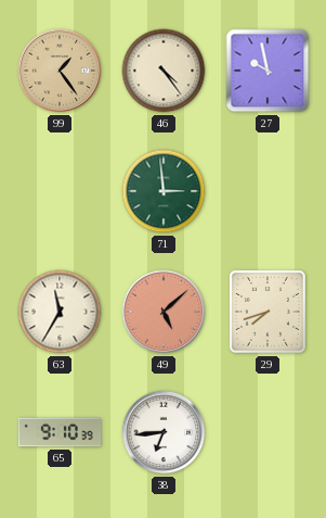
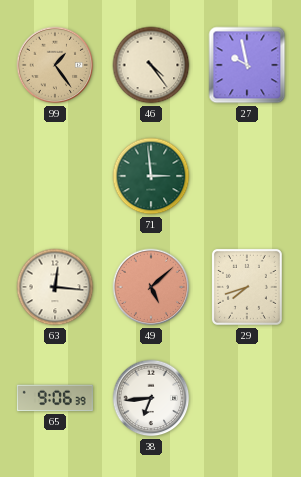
63: 11:35 -> 12:16 (55, 287)
65: 9:10 -> 9:06 (55, 398)
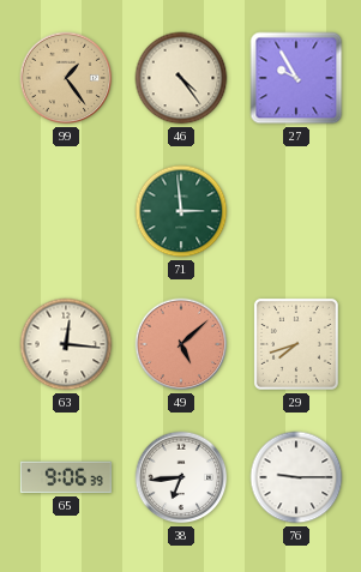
27: 9:58 -> 9:55 (296, 78)
76: none -> 9:15 (296, 477)
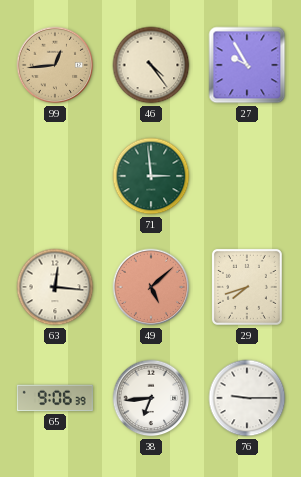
99: 1:24 -> 12:44 (55, 65)
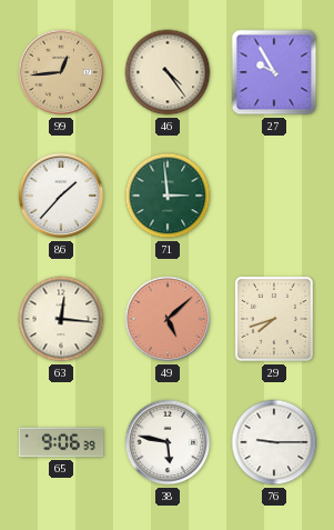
86: none -> 1:37 (61, 196)
38: 6:44 -> 5:47 (168, 442)
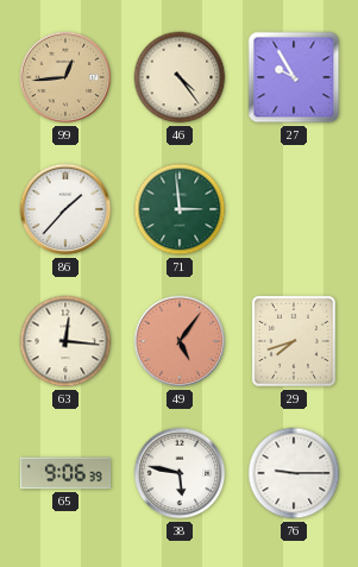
49: 5:08 -> 5:06 (180, 341)
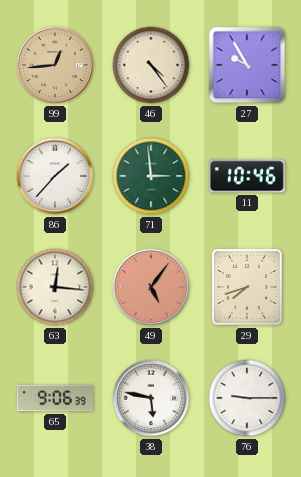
11: none -> 10:46 (247, 176)
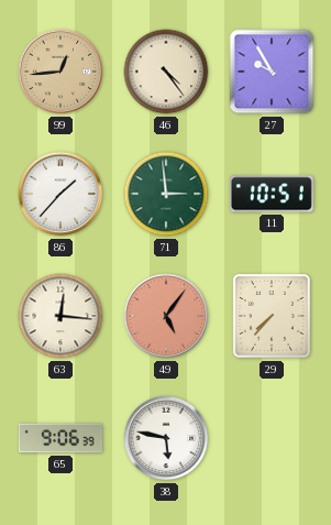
11: 10:46 -> 10:51 (272, 194)
29: 7:42 -> 7:37 (272, 316)
76: 9:15 -> none (247, 398)
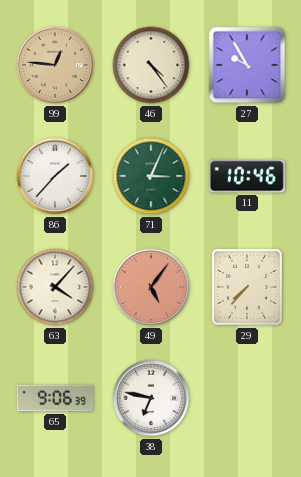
99: 12:44 -> 12:46 (55, 65)
71: 2:59 -> 3:04 (151, 176)
11: 10:51 -> 10:46 (247, 176)
63: 12:16 -> 4:07 (55, 287)
38: 5:47 -> 6:47 (151, 398)
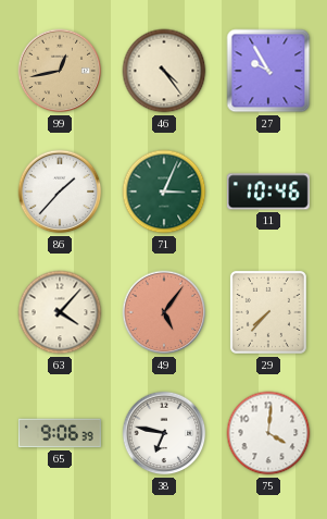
99: 12:46 -> 12:43 (60, 71)
75: none -> 4:01 (268, 433)
